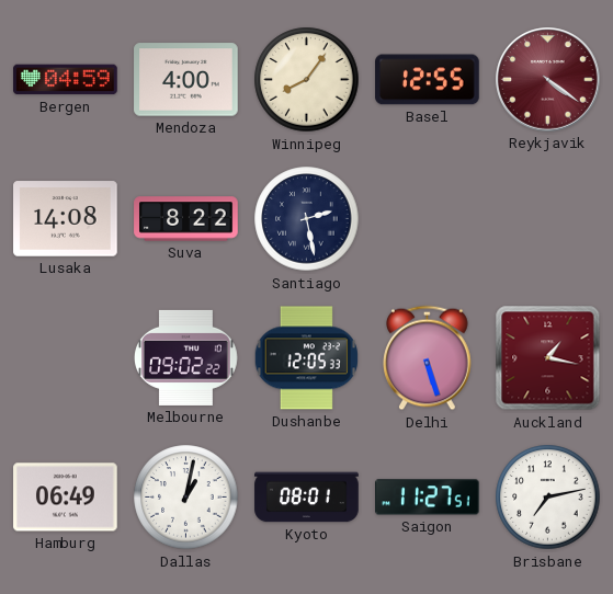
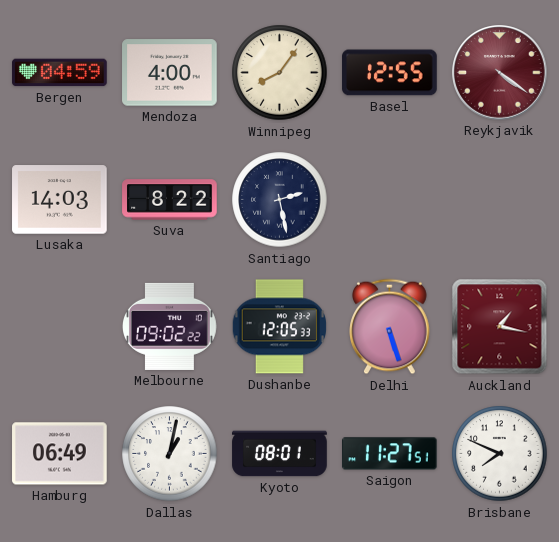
Lusaka: 14:08 -> 14:03 (60, 200)
Brisbane: 7:13 -> 7:49 (500, 454)
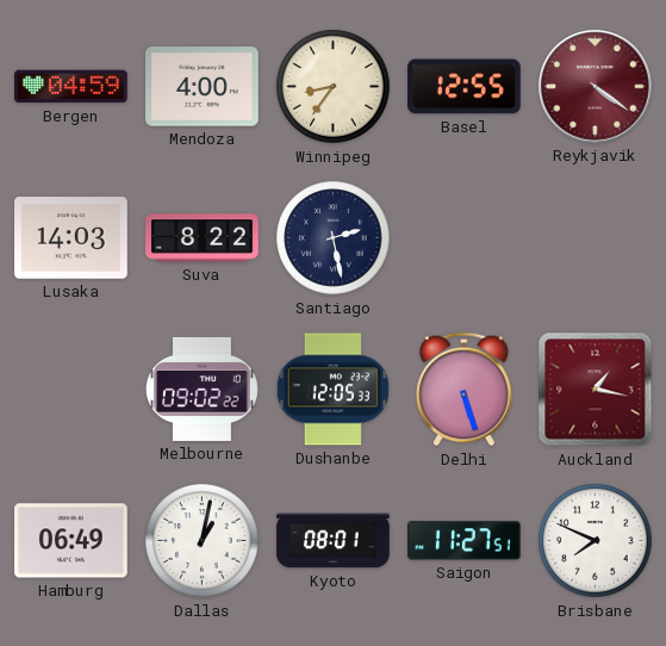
Winnipeg: 8:06 -> 8:36 (334, 87)
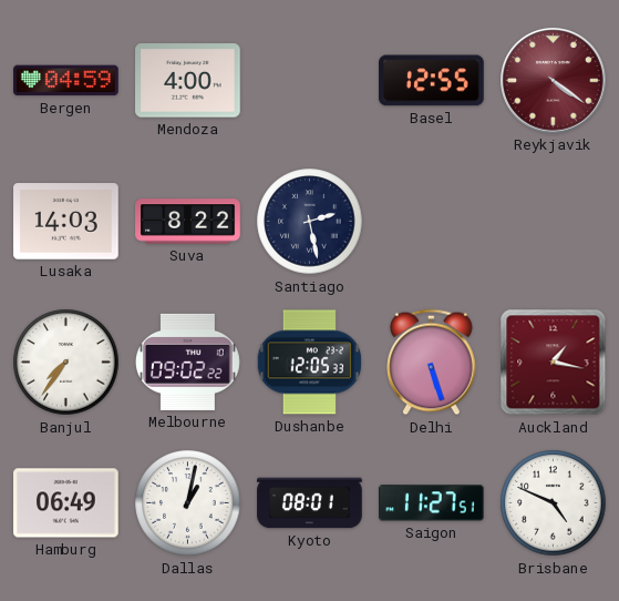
Winnipeg: 8:36 -> none (334, 87)
Banjul: none -> 7:36 (66, 363)
Brisbane: 7:49 -> 4:49 (554, 503)
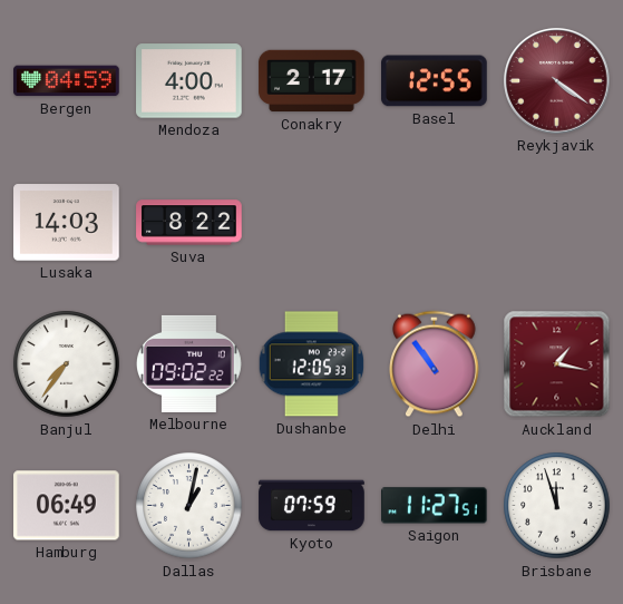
Conakry: none -> 2:17 (312, 81)
Santiago: 2:28 -> none (310, 222)
Delhi: 5:27 -> 10:54 (435, 364)
Kyoto: 08:01 -> 07:59 (312, 506)
Brisbane: 4:49 -> 11:57 (557, 506)
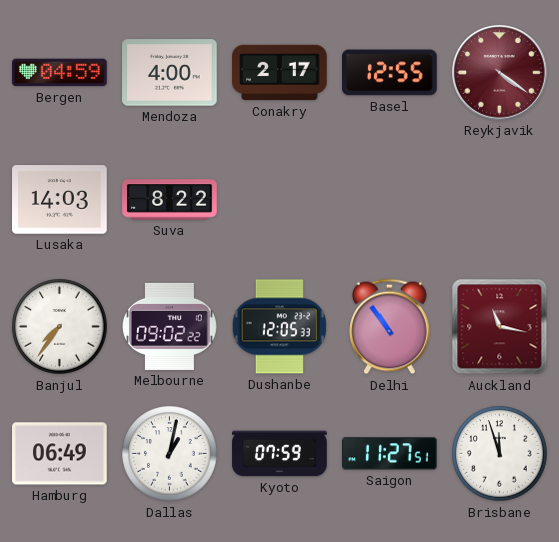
Auckland: 1:17 -> 11:17 (500, 327)
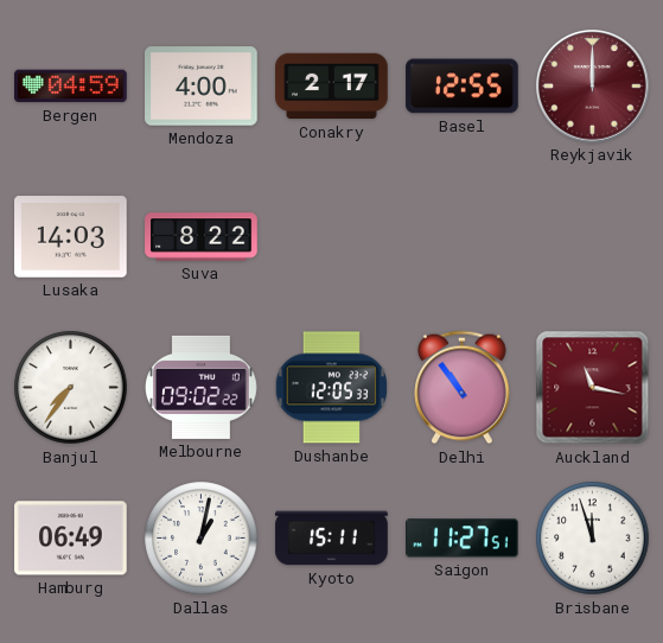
Reykjavik: 4:21 -> 12:00 (593, 87)
Kyoto: 07:59 -> 15:11 (332, 539)
